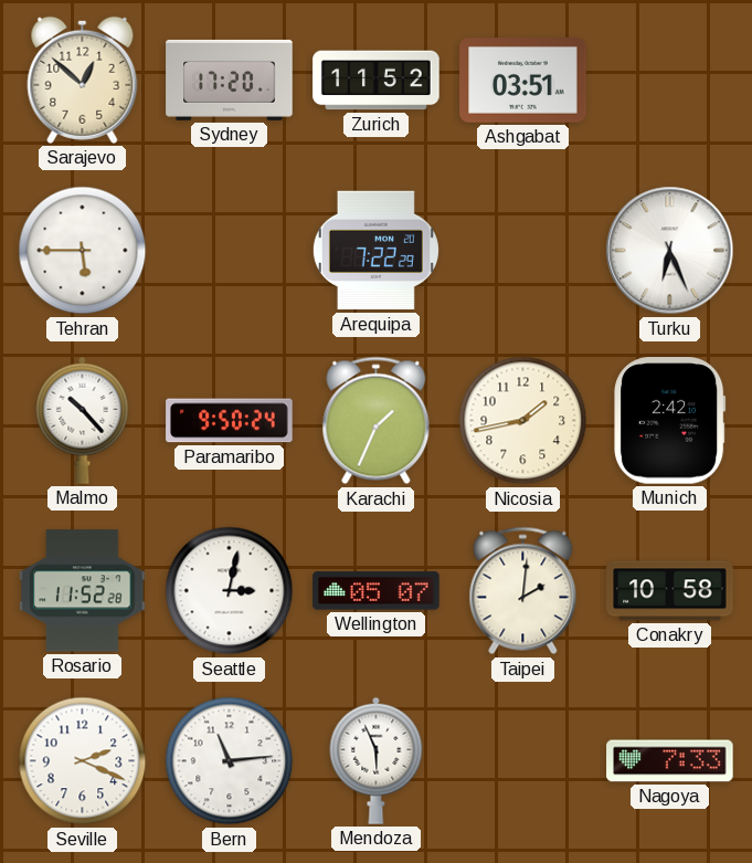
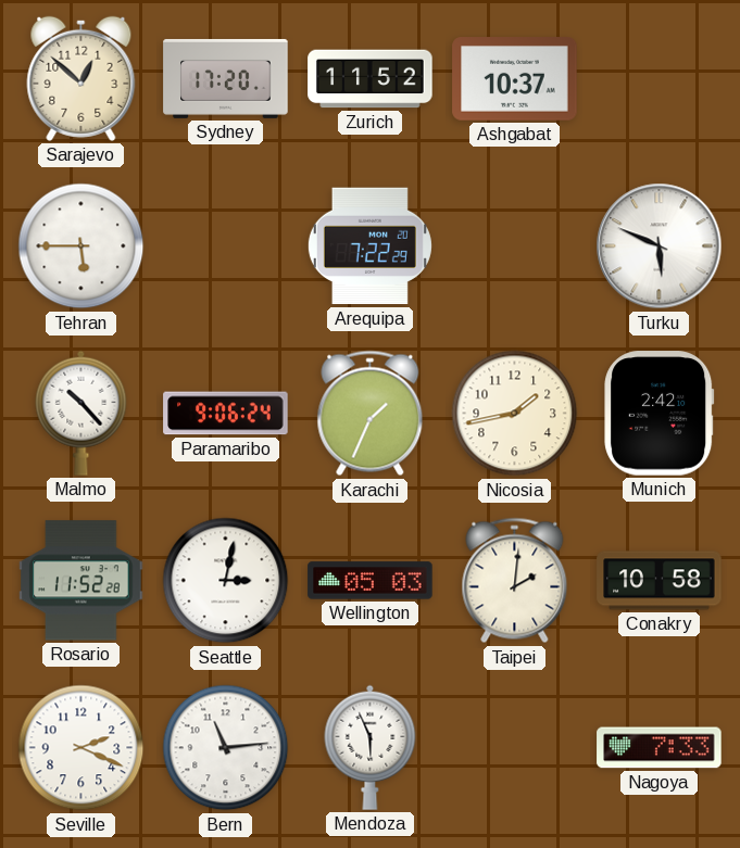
Ashgabat: 03:51 -> 10:37 (515, 79)
Turku: 6:26 -> 5:49 (660, 246)
Paramaribo: 9:50 -> 9:06 (226, 414)
Wellington: 05:07 -> 05:03 (371, 581)
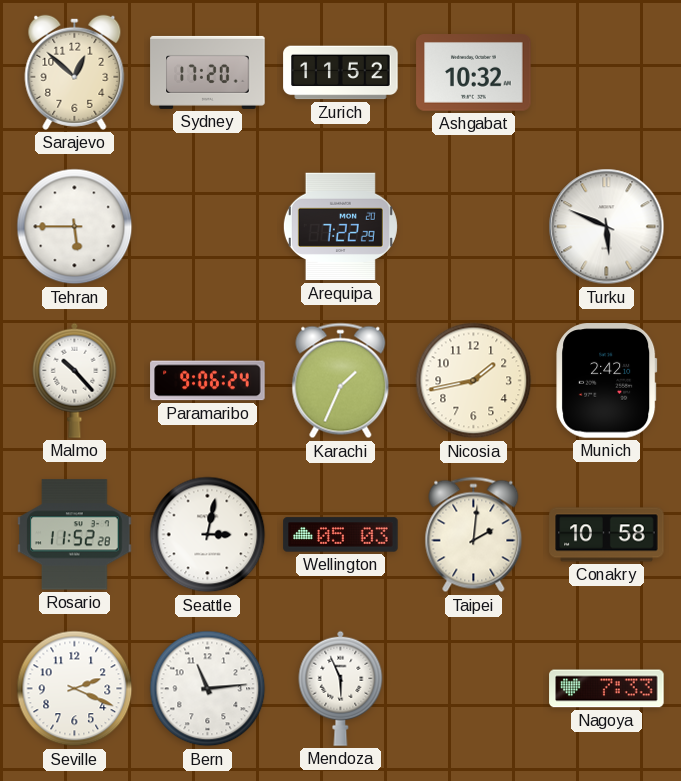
Ashgabat: 10:37 -> 10:32 (474, 73)
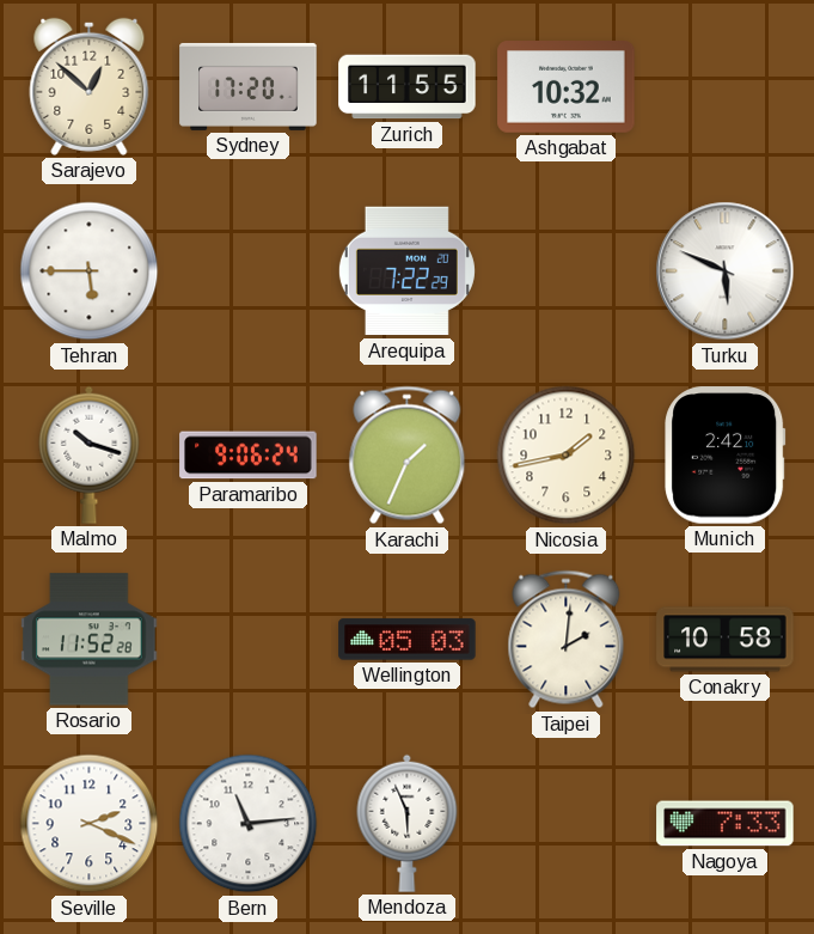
Zurich: 11:52 -> 11:55 (408, 87)
Malmo: 10:23 -> 10:18 (90, 454)
Seattle: 3:02 -> none (208, 535)
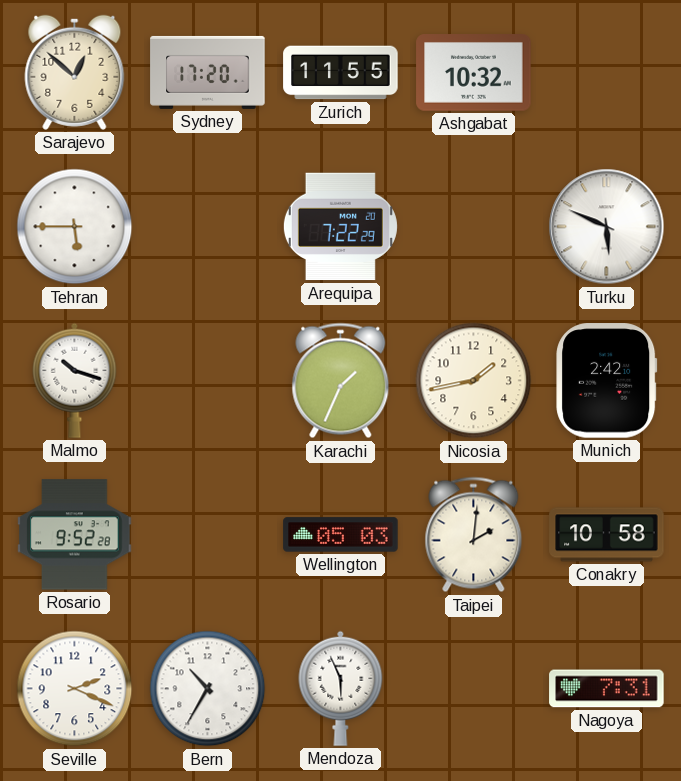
Paramaribo: 9:06 -> none (249, 456)
Rosario: 11:52 -> 9:52 (75, 535)
Bern: 11:14 -> 10:35 (208, 689)
Nagoya: 7:33 -> 7:31 (607, 689)
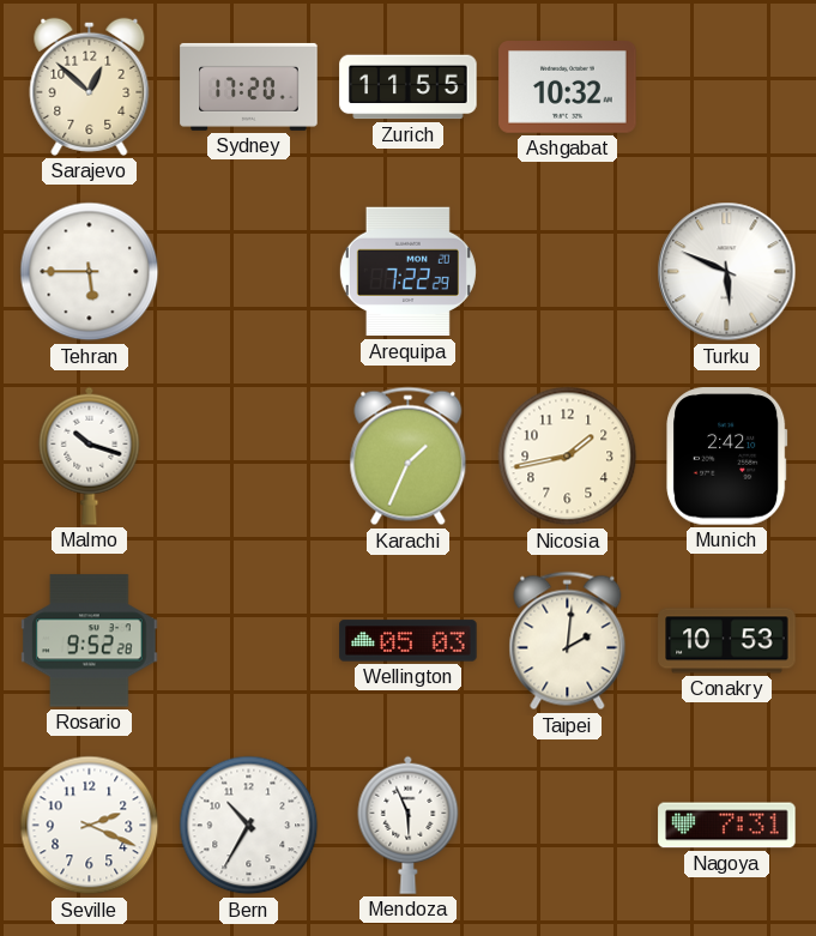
Conakry: 10:58 -> 10:53 (727, 641)
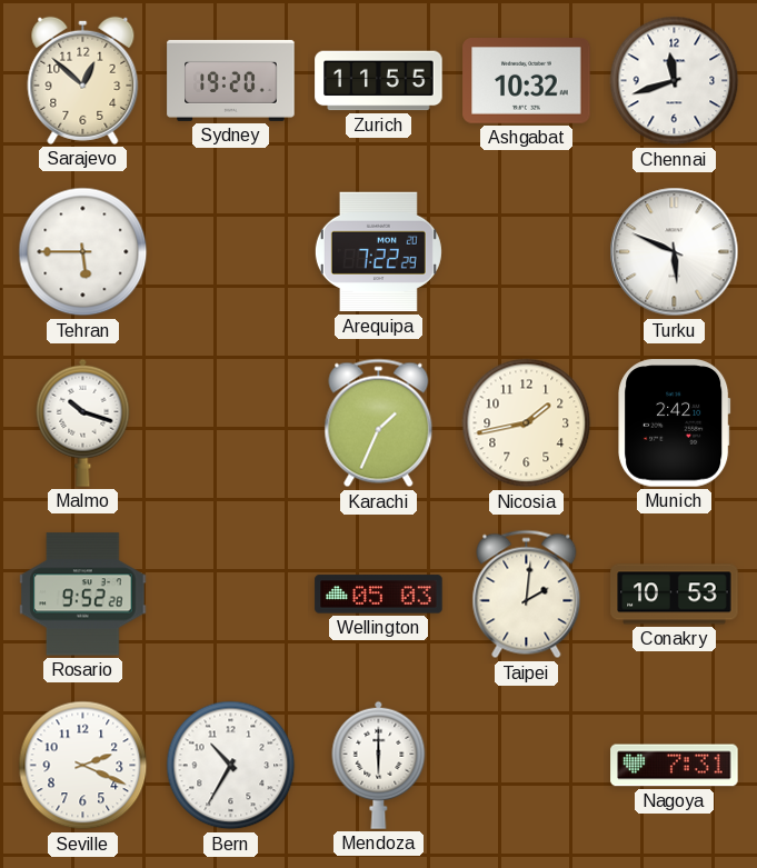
Sydney: 17:20 -> 19:20 (231, 80)
Chennai: none -> 11:42 (675, 81)
Mendoza: 5:56 -> 6:00 (379, 765)
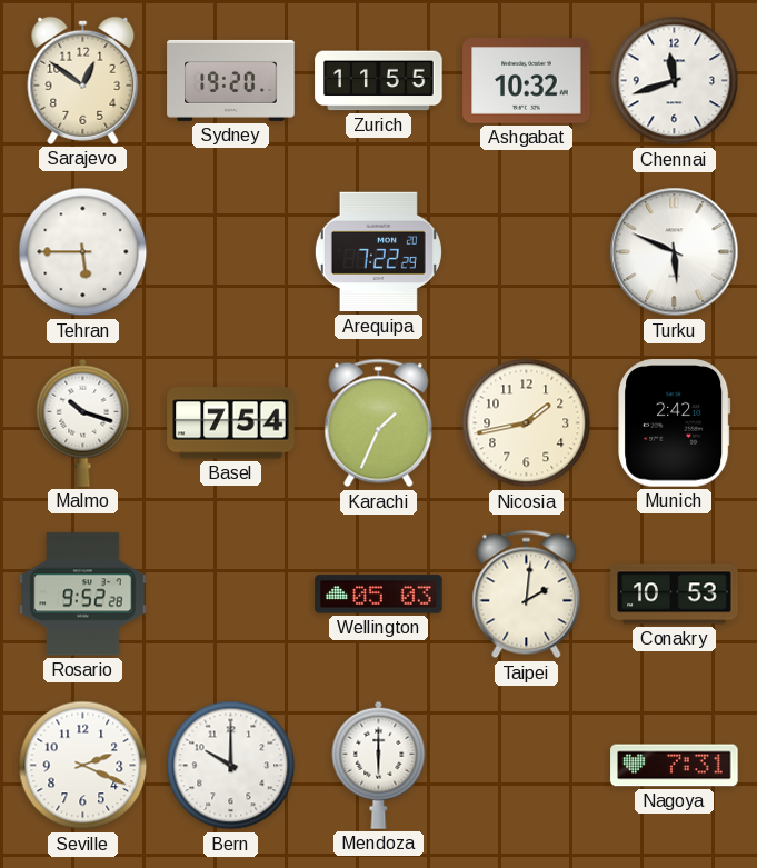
Sarajevo: 12:52 -> 12:51 (83, 80)
Basel: none -> 7:54 (231, 423)
Bern: 10:35 -> 10:00 (231, 766)
